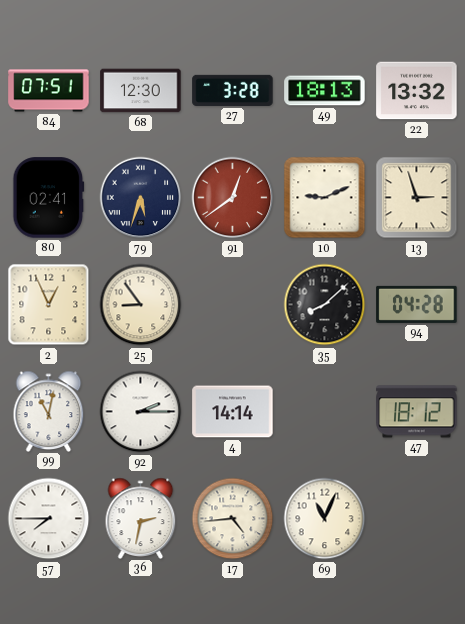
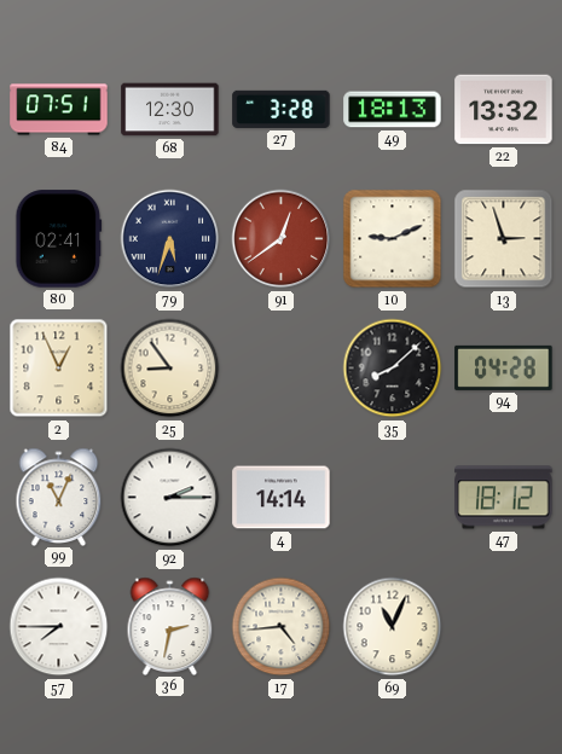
99: 11:02 -> 11:04 (59, 497)
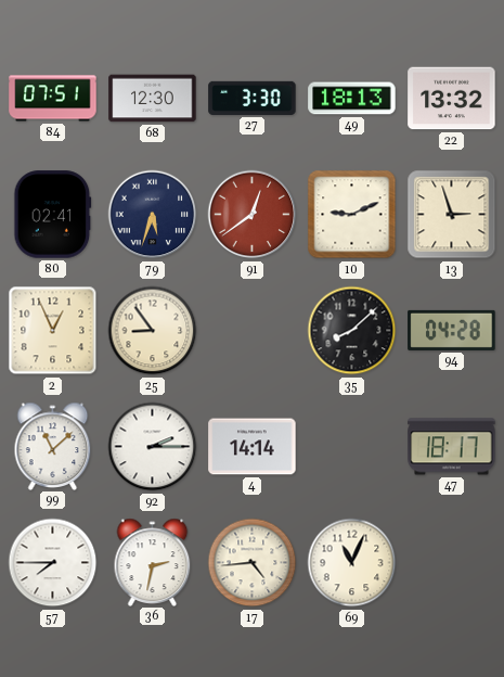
27: 3:28 -> 3:30 (253, 98)
99: 11:04 -> 11:08 (53, 446)
47: 18:12 -> 18:17 (452, 447)
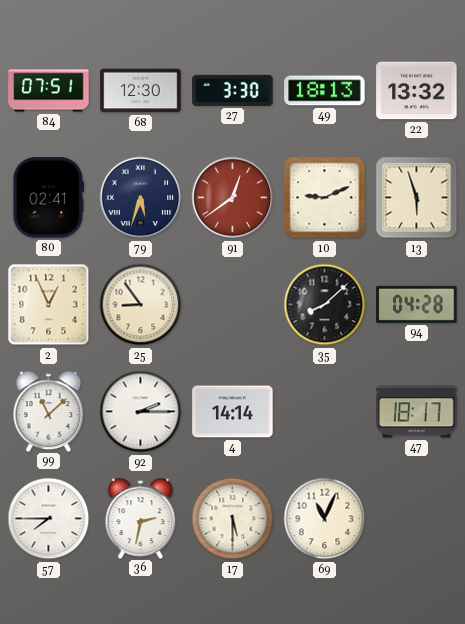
13: 2:57 -> 5:57 (417, 198)
17: 4:44 -> 5:30 (233, 519)
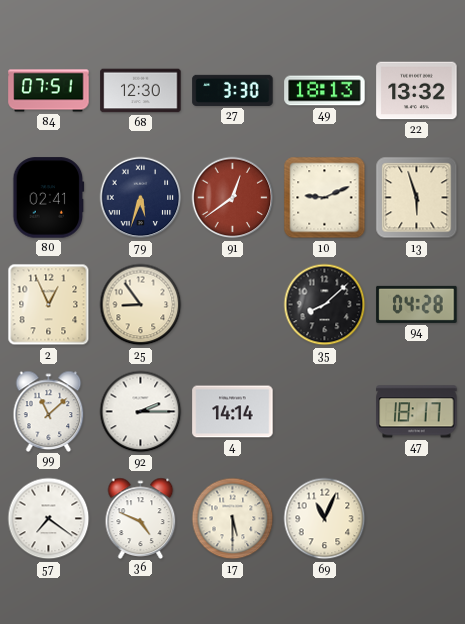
57: 7:45 -> 7:21 (49, 519)
36: 2:32 -> 4:49 (141, 518)
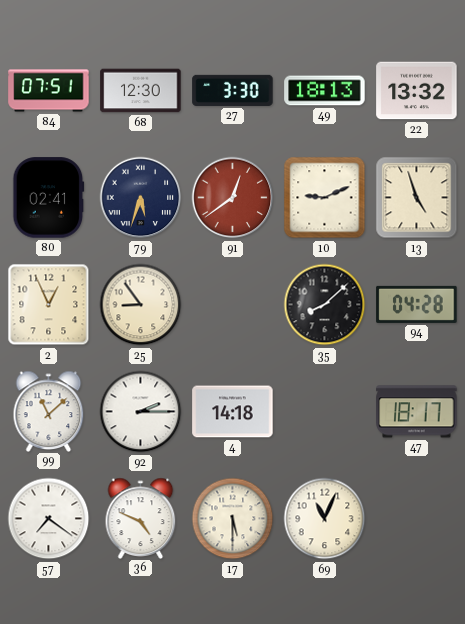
13: 5:57 -> 4:57 (417, 198)
4: 14:14 -> 14:18 (233, 412)
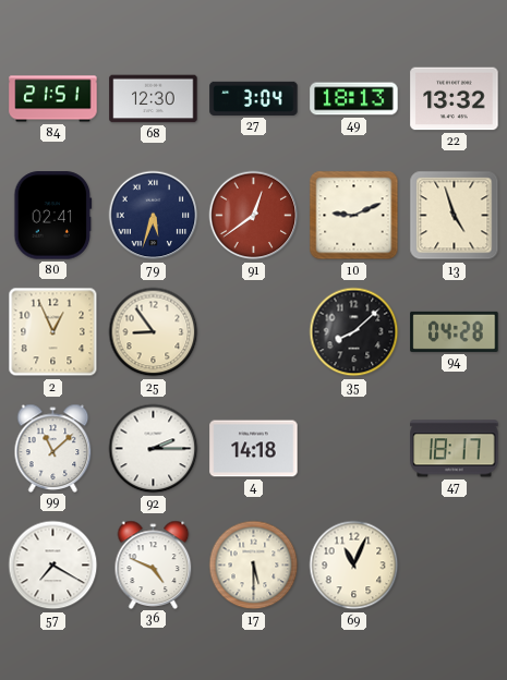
84: 07:51 -> 21:51 (53, 99)
27: 3:30 -> 3:04 (254, 98)
57: 7:21 -> 7:20 (53, 566)
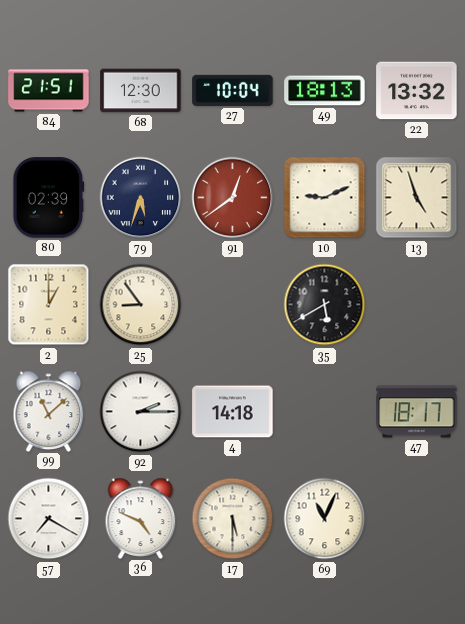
27: 3:04 -> 10:04 (233, 90)
80: 02:41 -> 02:39 (49, 198)
2: 12:56 -> 1:00 (49, 305)
35: 8:08 -> 5:40 (325, 305)
94: 04:28 -> none (455, 331)
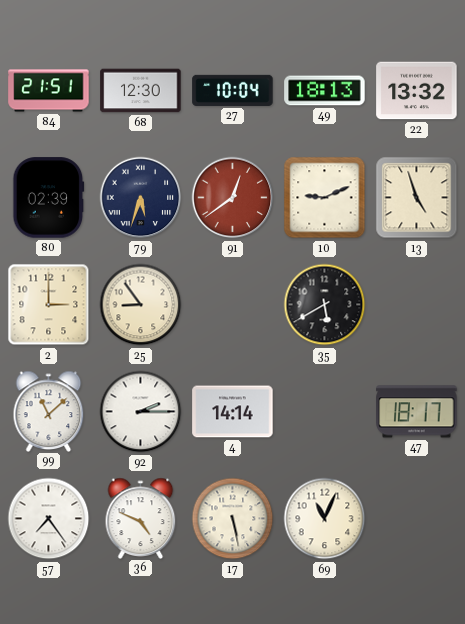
2: 1:00 -> 3:00 (49, 305)
4: 14:18 -> 14:14 (233, 412)
57: 7:20 -> 7:24 (49, 519)
17: 5:30 -> 5:28 (233, 519)
